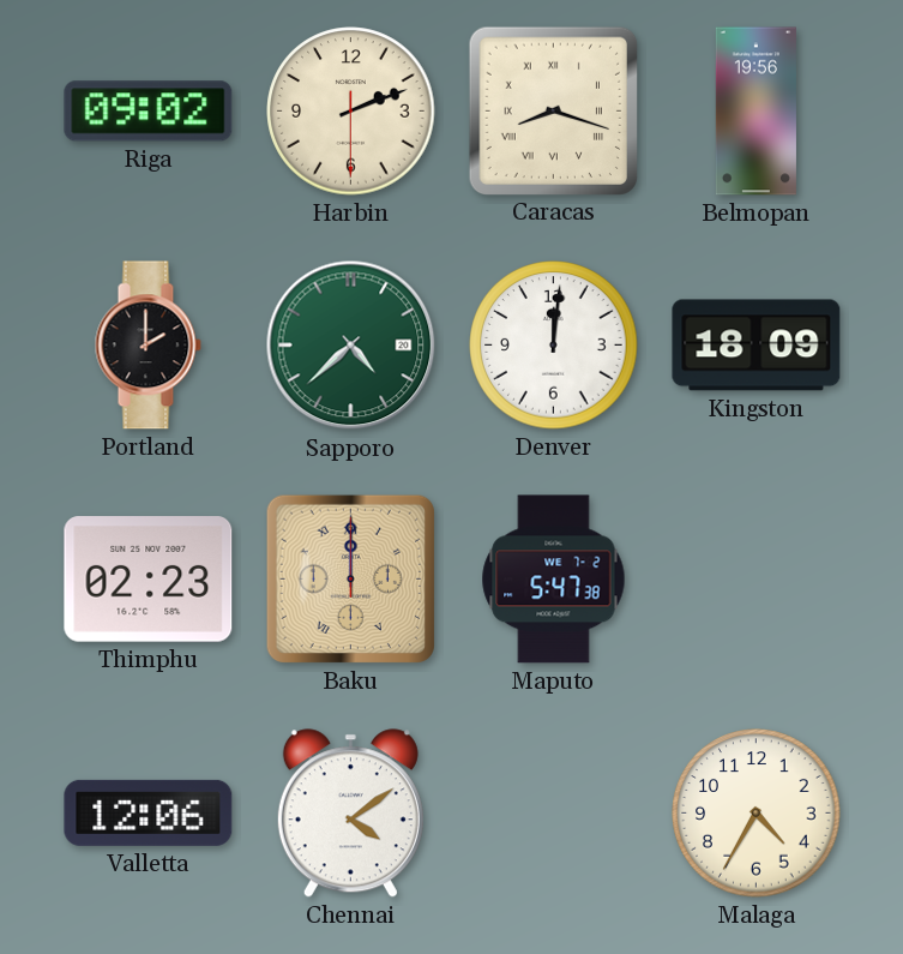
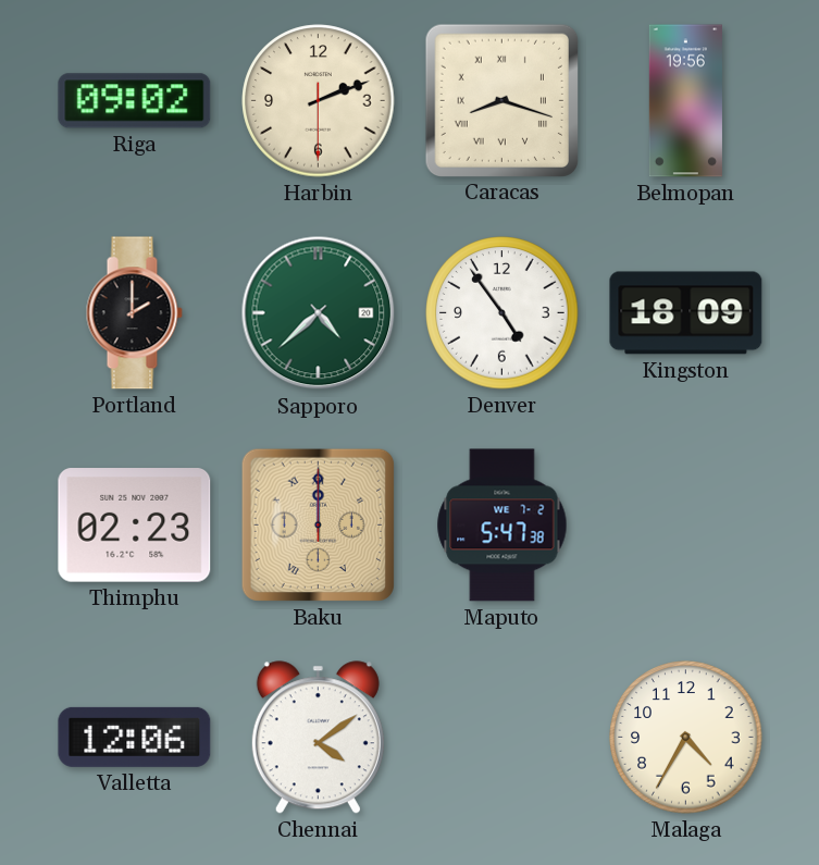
Denver: 12:01 -> 4:54 (502, 313)
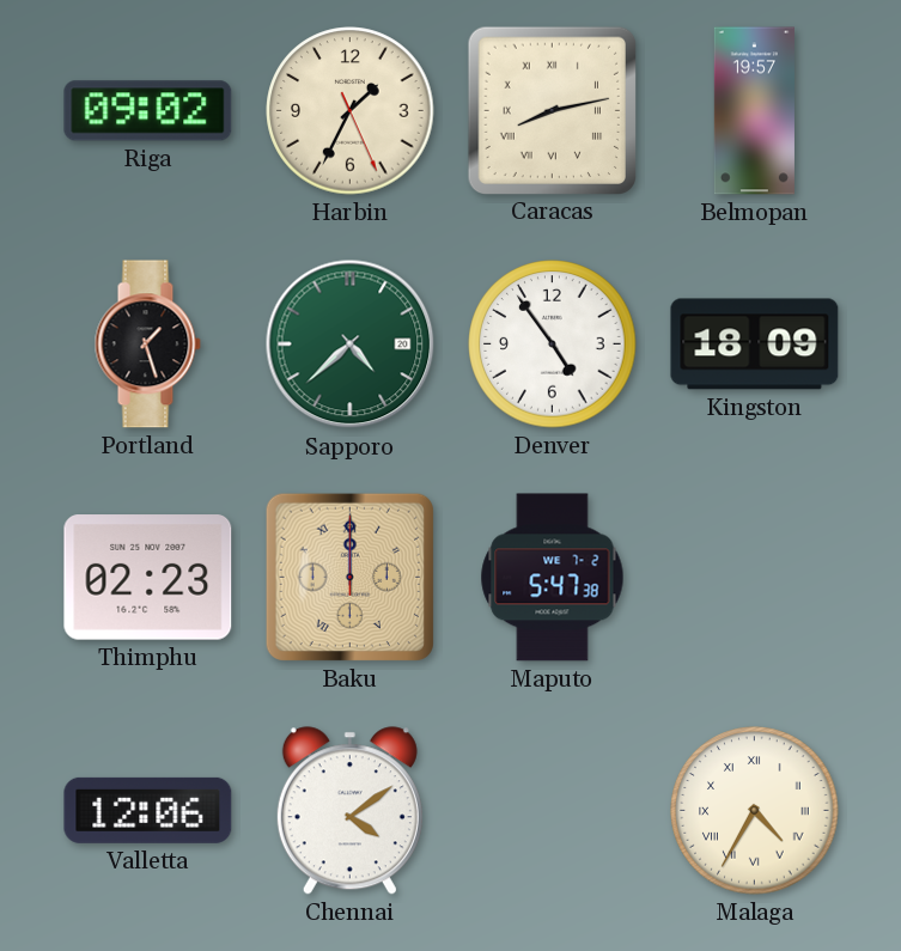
Harbin: 2:11 -> 1:34 (351, 111)
Caracas: 8:18 -> 8:13 (552, 110)
Belmopan: 19:56 -> 19:57 (754, 111)
Portland: 2:00 -> 1:27 (147, 345)
Malaga numerals: Arabic -> Roman (755, 811)
